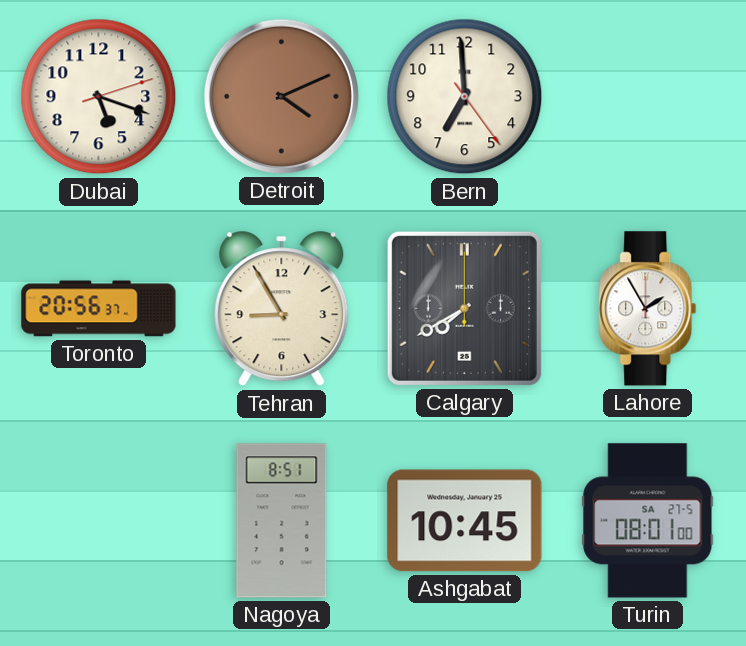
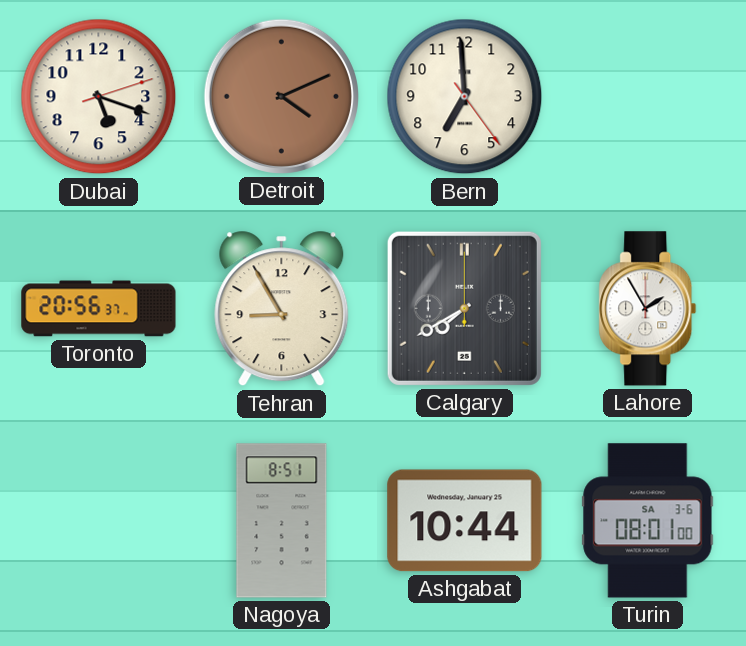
Ashgabat: 10:45 -> 10:44 (465, 521)
Turin date: SA 27-5 -> SA 3-6 (648, 521)
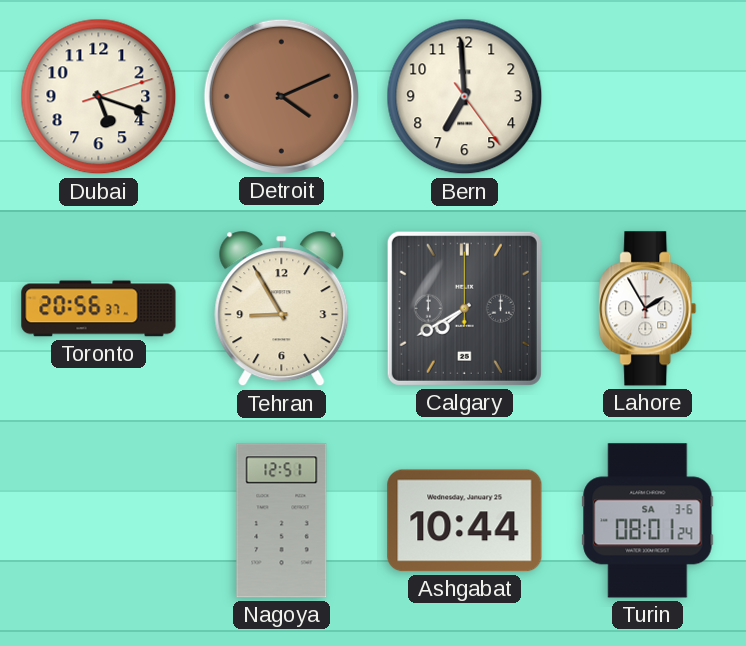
Nagoya: 8:51 -> 12:51 (282, 521)
Turin: 08:01:00 -> 08:01:24 (648, 521)
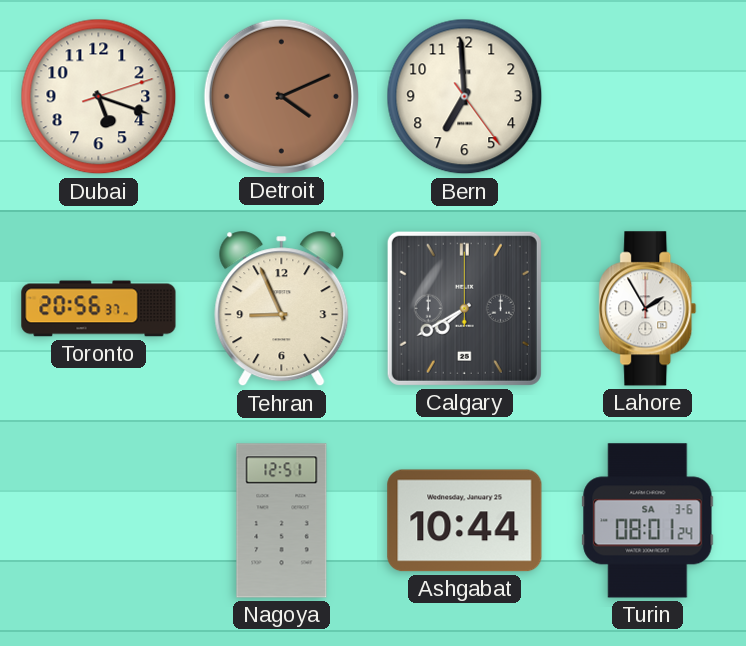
Tehran: 8:55 -> 8:56 (282, 309)
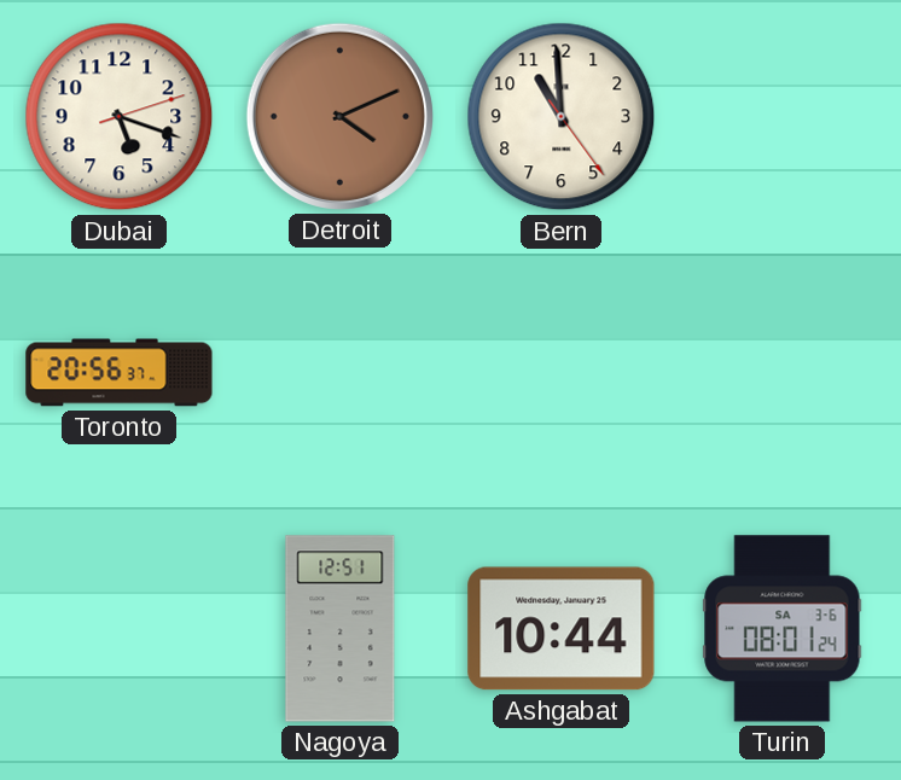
Bern: 6:59 -> 10:59 (562, 117)
Tehran: 8:56 -> none (282, 309)
Calgary: 7:40 -> none (464, 308)
Lahore: 1:55 -> none (648, 309)
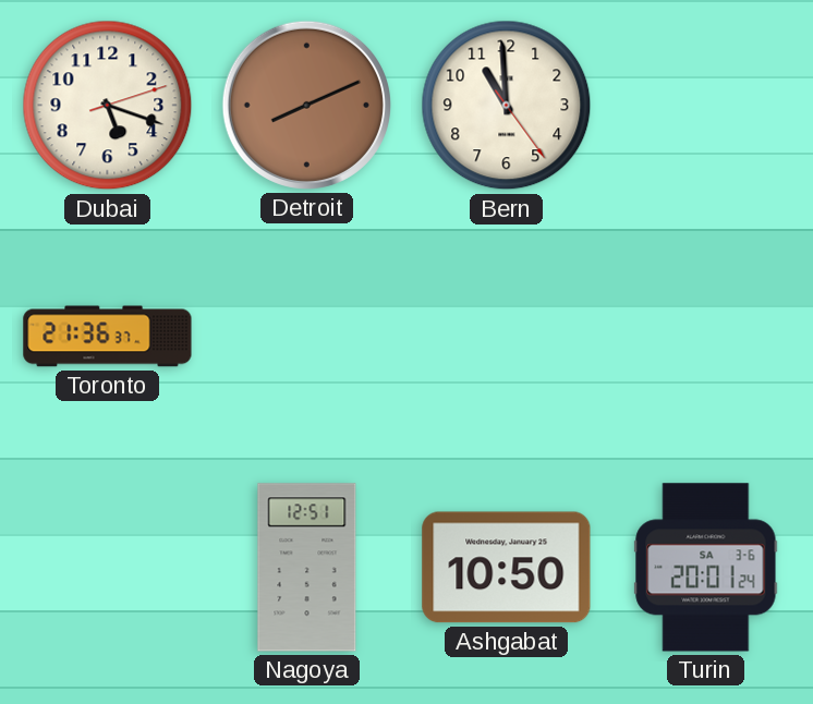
Detroit: 4:11 -> 8:11 (306, 105)
Toronto: 20:56 -> 21:36 (108, 337)
Ashgabat: 10:44 -> 10:50 (507, 568)
Turin: 08:01 -> 20:01 (706, 568)
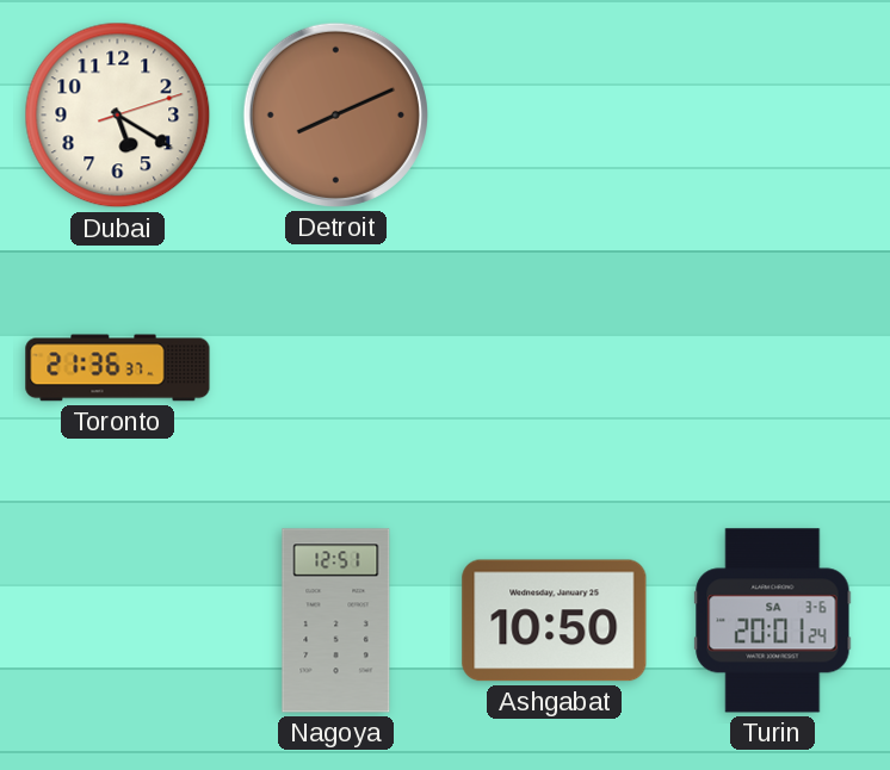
Dubai: 5:18 -> 5:20 (118, 116)
Bern: 10:59 -> none (507, 106)
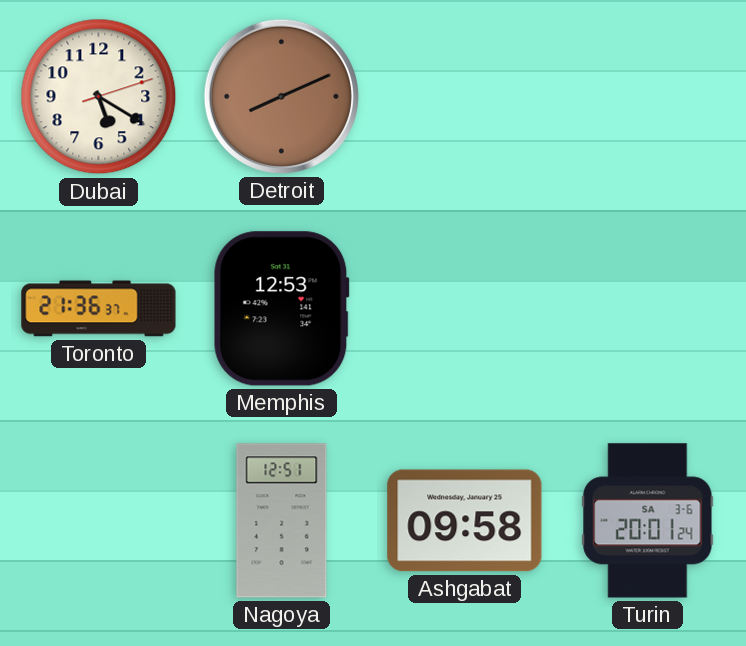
Memphis: none -> 12:53 (281, 309)
Ashgabat: 10:50 -> 09:58 (465, 521)
